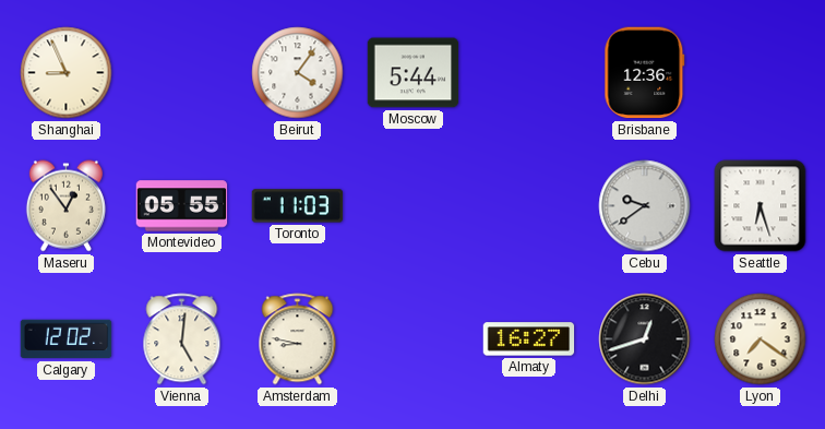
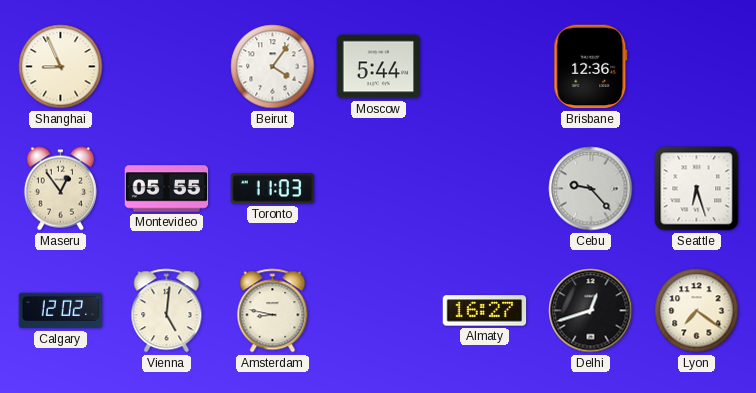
Cebu: 9:39 -> 9:23 (591, 189)
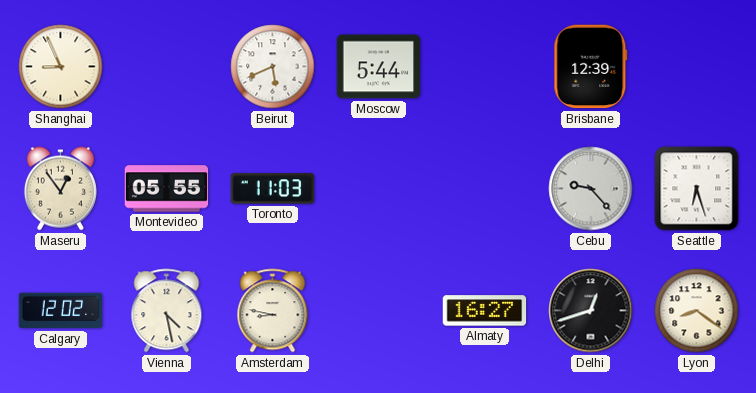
Beirut: 4:06 -> 5:41 (273, 67)
Brisbane: 12:36 -> 12:39 (591, 67)
Vienna: 5:01 -> 4:28 (167, 311)
Lyon: 7:21 -> 8:21 (697, 311)
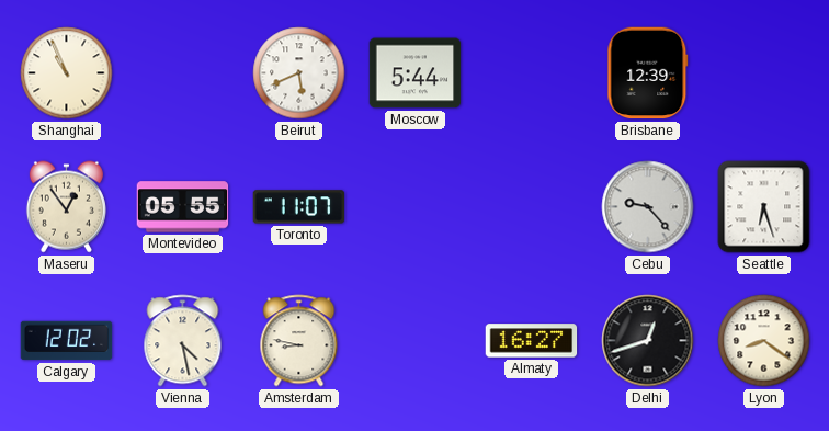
Shanghai: 8:56 -> 10:56 (67, 73)
Toronto: 11:03 -> 11:07 (299, 207)
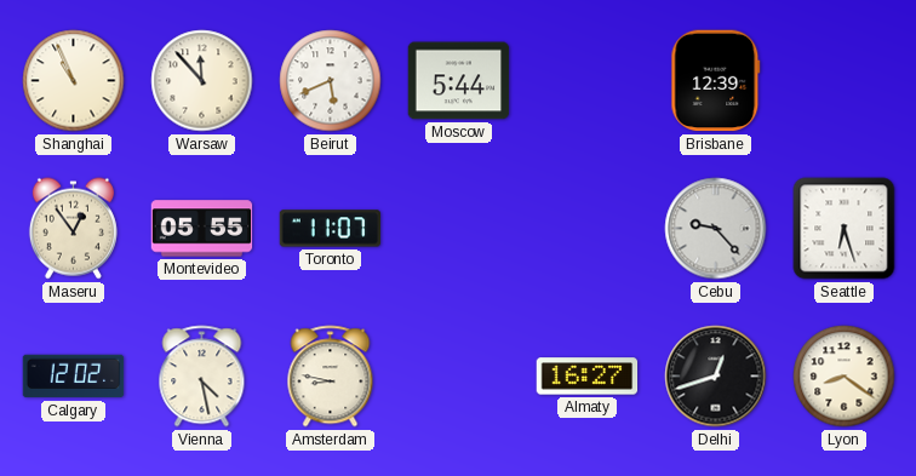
Warsaw: none -> 11:53 (202, 81)
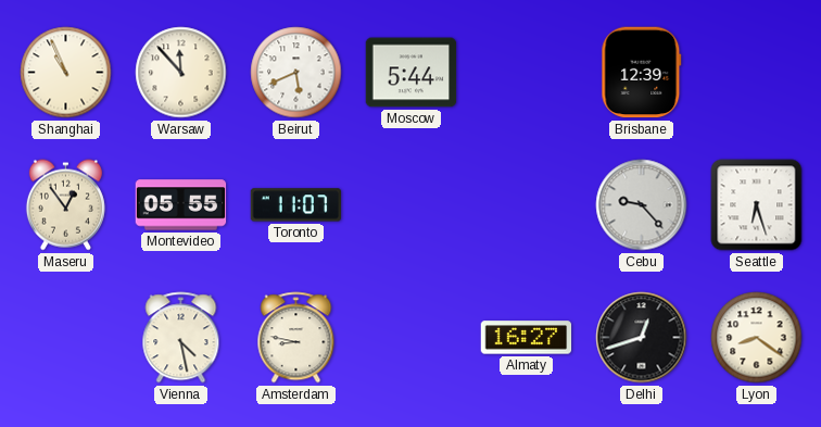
Calgary: 12:02 -> none (74, 377)
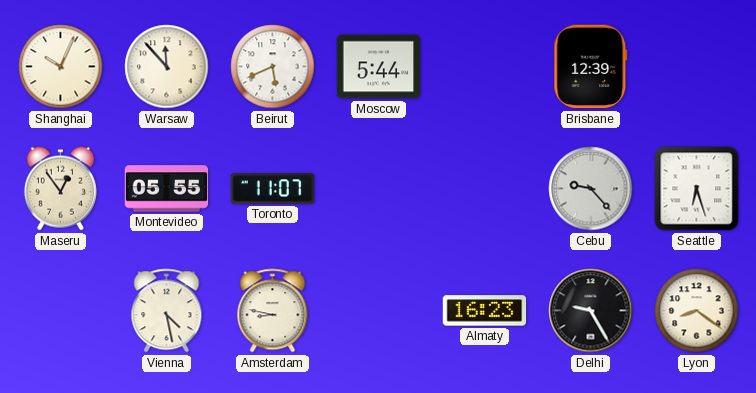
Shanghai: 10:56 -> 10:04 (61, 67)
Almaty: 16:27 -> 16:23 (485, 311)
Delhi: 12:42 -> 9:25 (591, 311)
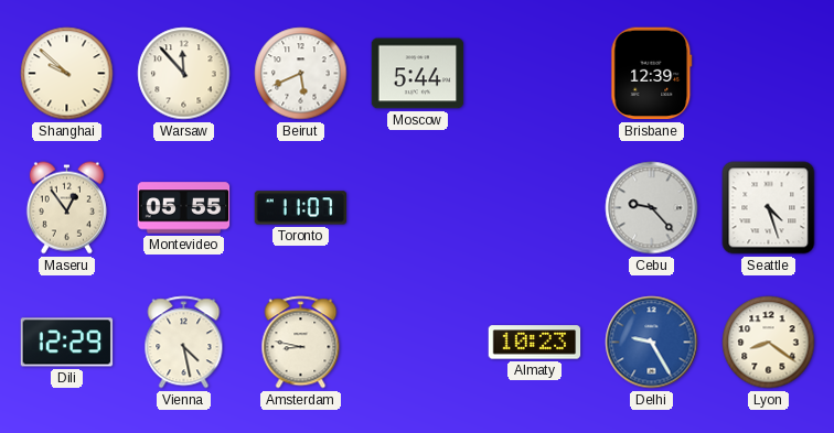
Shanghai: 10:04 -> 9:52 (67, 74)
Seattle: 6:27 -> 4:27 (769, 208)
Dili: none -> 12:29 (67, 343)
Almaty: 16:23 -> 10:23 (535, 343)
Delhi dial: black -> blue (652, 343)
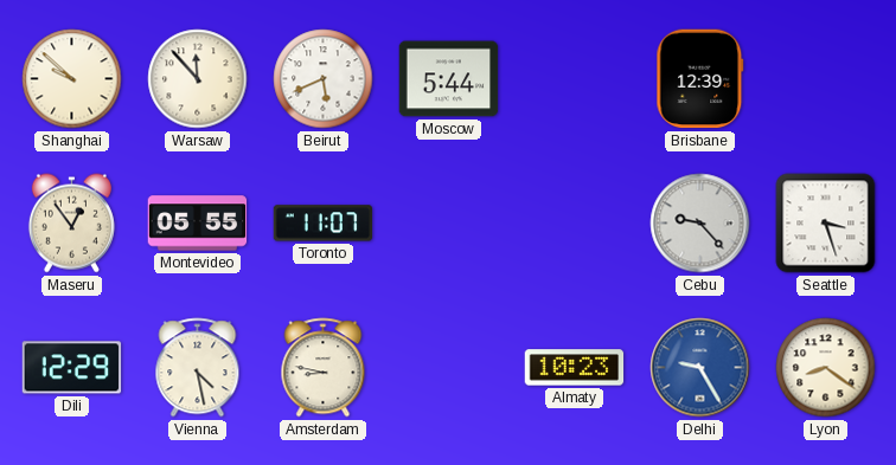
Seattle: 4:27 -> 3:27 (826, 224)
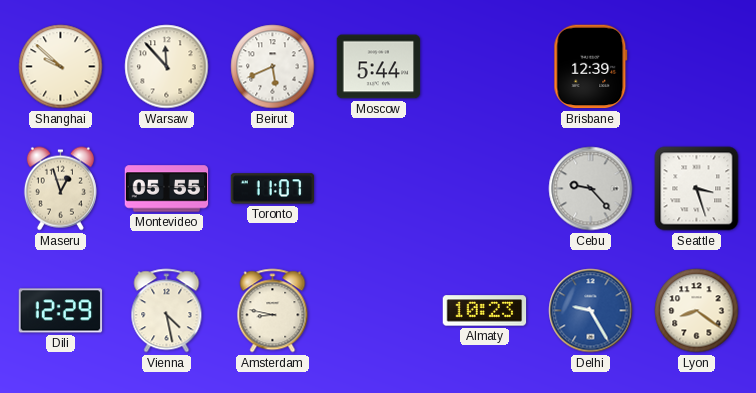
Maseru: 12:54 -> 12:57 (60, 189)
